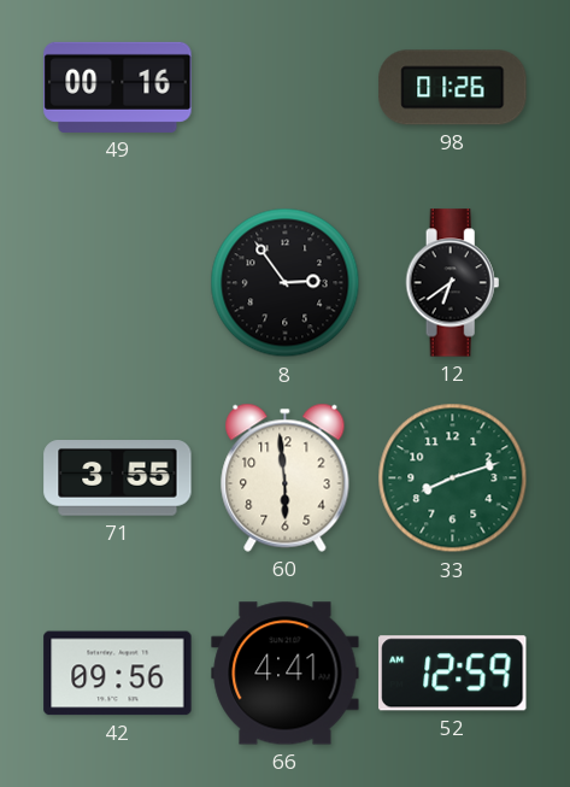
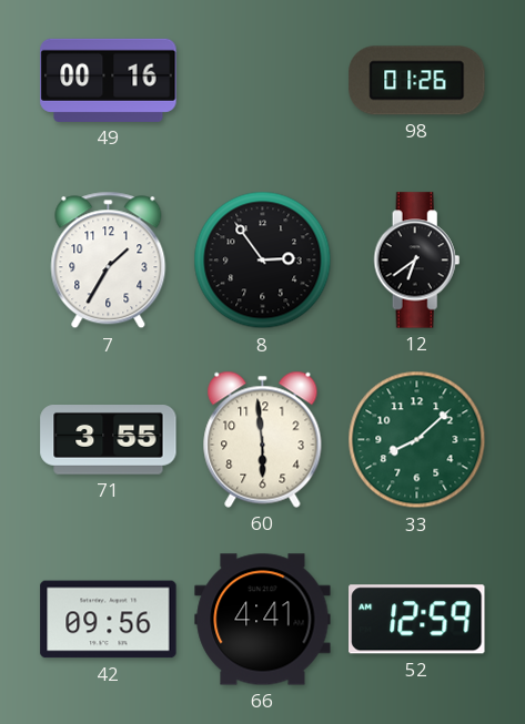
7: none -> 1:35 (109, 261)
33: 8:12 -> 8:08 (417, 440)
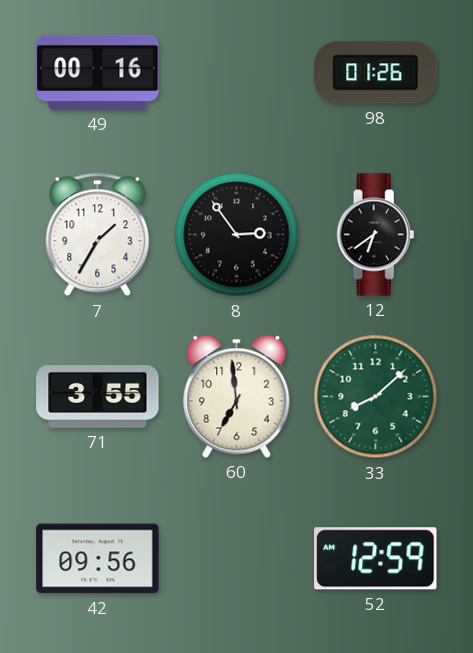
60: 5:59 -> 6:59 (237, 396)
66: 4:41 -> none (263, 620)
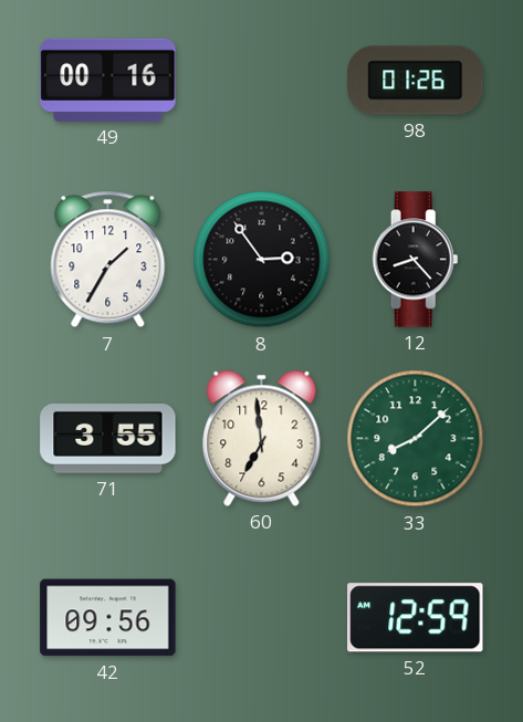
12: 6:39 -> 8:23 (416, 260)
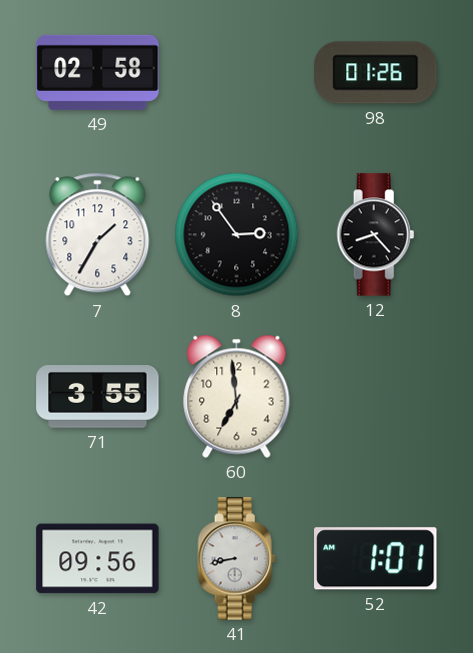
49: 00:16 -> 02:58 (98, 72)
33: 8:08 -> none (416, 439)
41: none -> 8:43 (237, 559)
52: 12:59 -> 1:01 (376, 559)
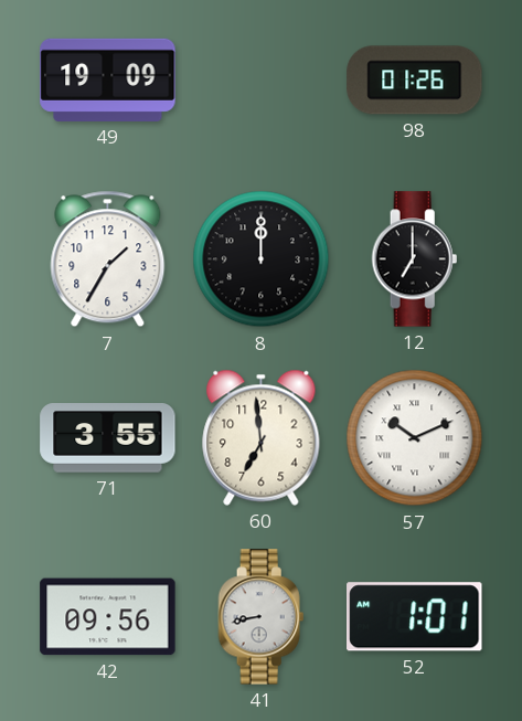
49: 02:58 -> 19:09 (108, 79)
8: 2:54 -> 12:00 (262, 259)
12: 8:23 -> 7:00 (415, 259)
57: none -> 10:11 (415, 438)
